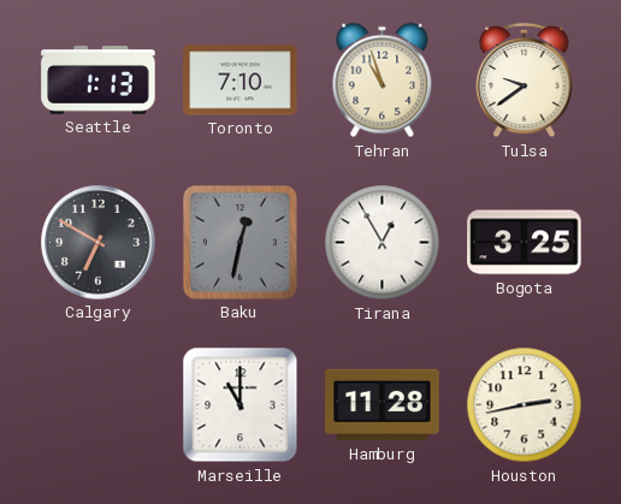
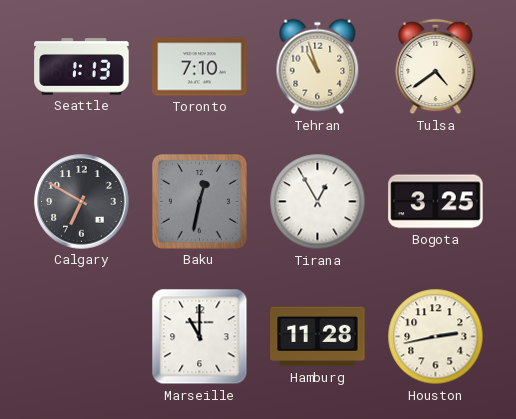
Tulsa: 9:39 -> 4:39 (436, 67)
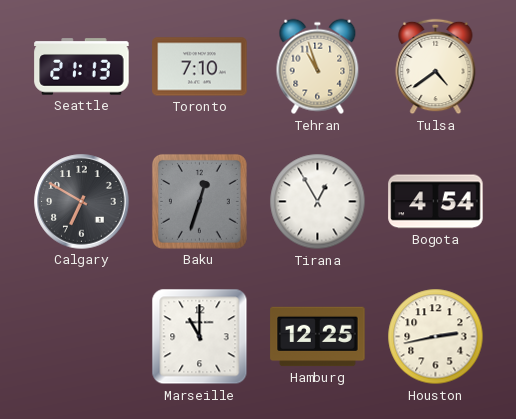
Seattle: 1:13 -> 21:13 (82, 67)
Baku: 12:32 -> 12:33 (199, 201)
Bogota: 3:25 -> 4:54 (436, 202)
Hamburg: 11:28 -> 12:25 (318, 337)
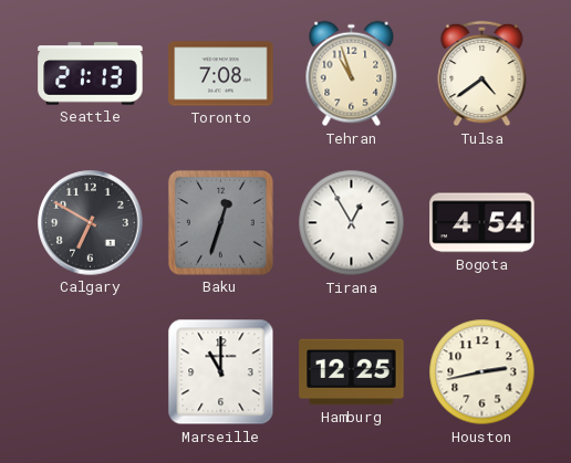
Toronto: 7:10 -> 7:08 (221, 74)
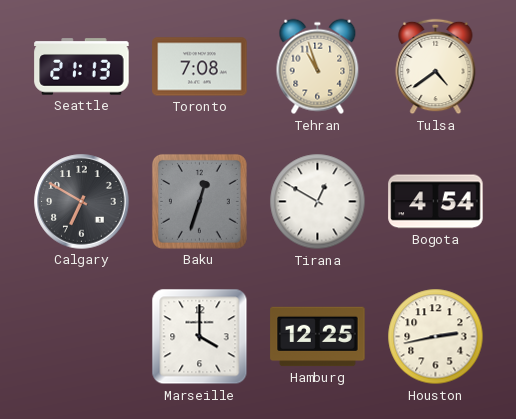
Tirana: 12:55 -> 12:50 (318, 202)
Marseille: 11:00 -> 4:00 (200, 337)
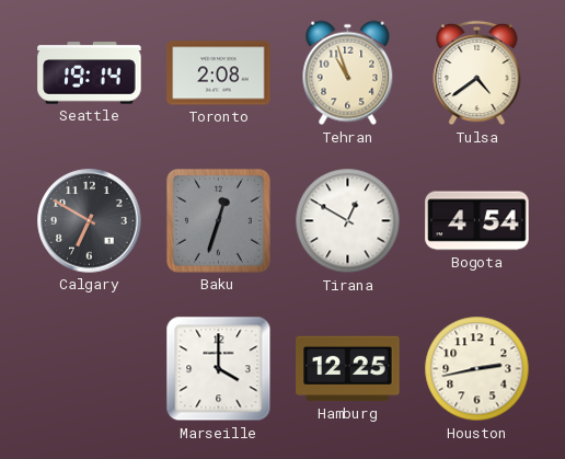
Seattle: 21:13 -> 19:14 (90, 73)
Toronto: 7:08 -> 2:08 (219, 73)
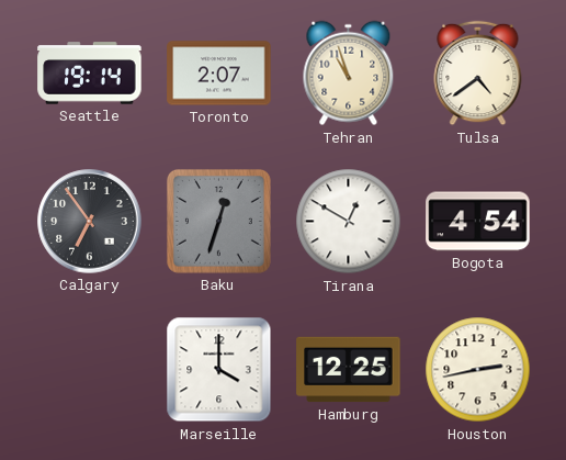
Toronto: 2:08 -> 2:07 (219, 74)
Calgary: 6:50 -> 6:54 (90, 222)
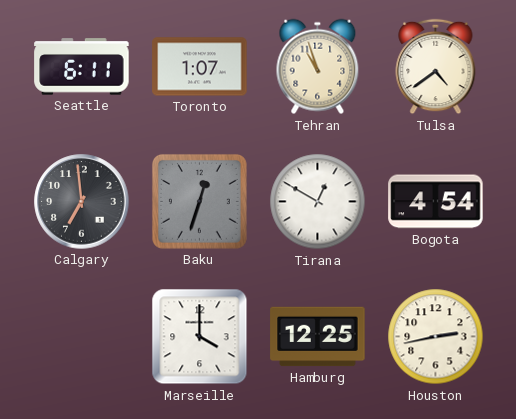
Seattle: 19:14 -> 6:11 (82, 67)
Toronto: 2:07 -> 1:07 (200, 67)
Calgary: 6:54 -> 6:59 (82, 202)
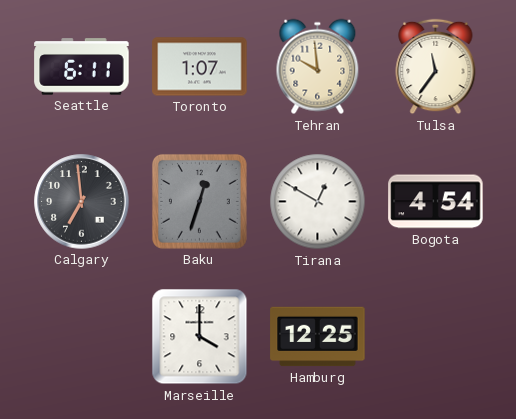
Tehran: 10:57 -> 9:59 (318, 67)
Tulsa: 4:39 -> 11:36 (436, 67)
Houston: 2:43 -> none (436, 337)
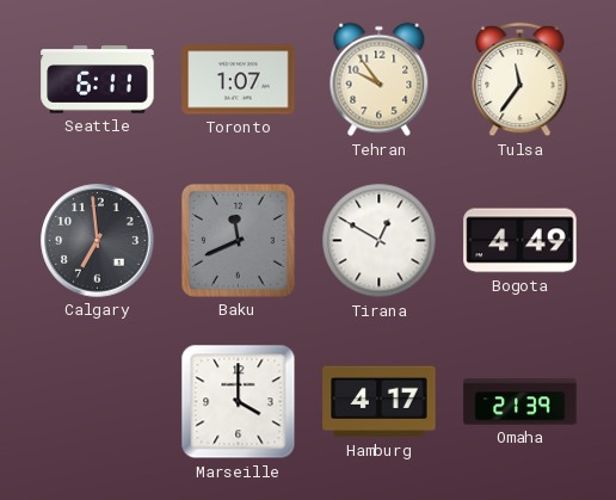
Tehran: 9:59 -> 9:54 (380, 80)
Baku: 12:33 -> 11:41 (238, 240)
Bogota: 4:54 -> 4:49 (520, 241)
Hamburg: 12:25 -> 4:17 (380, 402)
Omaha: none -> 21:39 (520, 402)
